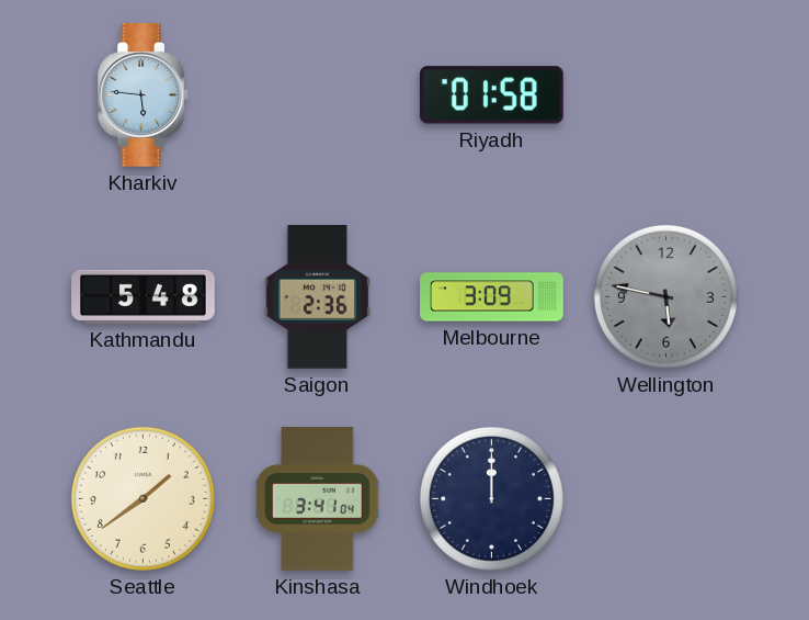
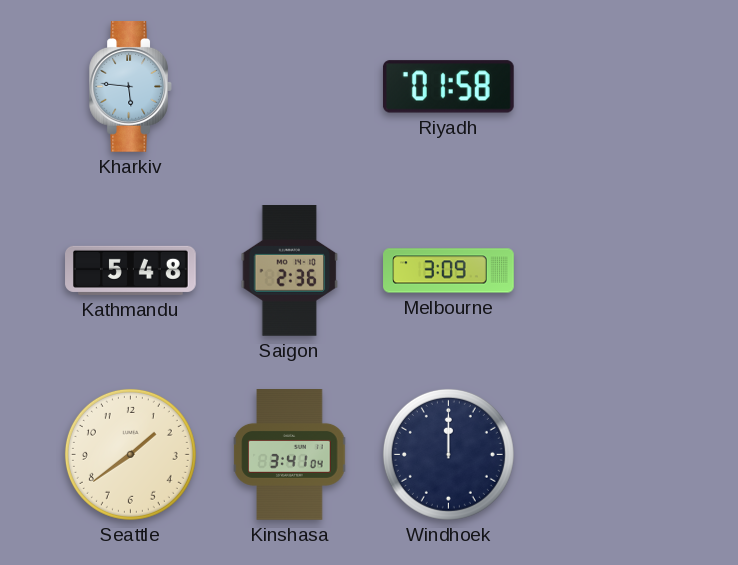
Wellington: 5:47 -> none (665, 296)
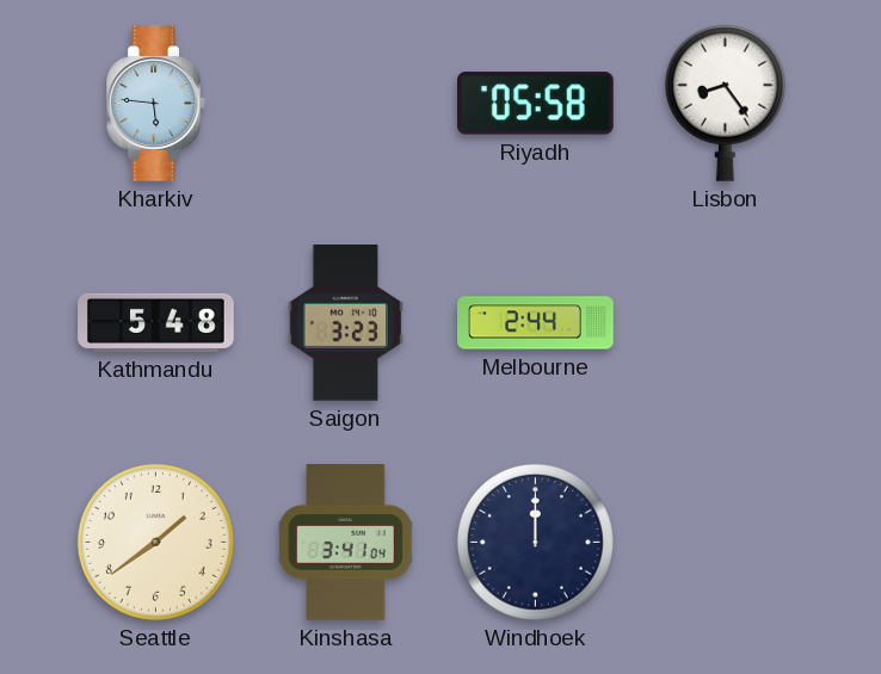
Riyadh: 01:58 -> 05:58 (535, 104)
Lisbon: none -> 8:24 (725, 103)
Saigon: 2:36 -> 3:23 (346, 323)
Melbourne: 3:09 -> 2:44 (536, 323)
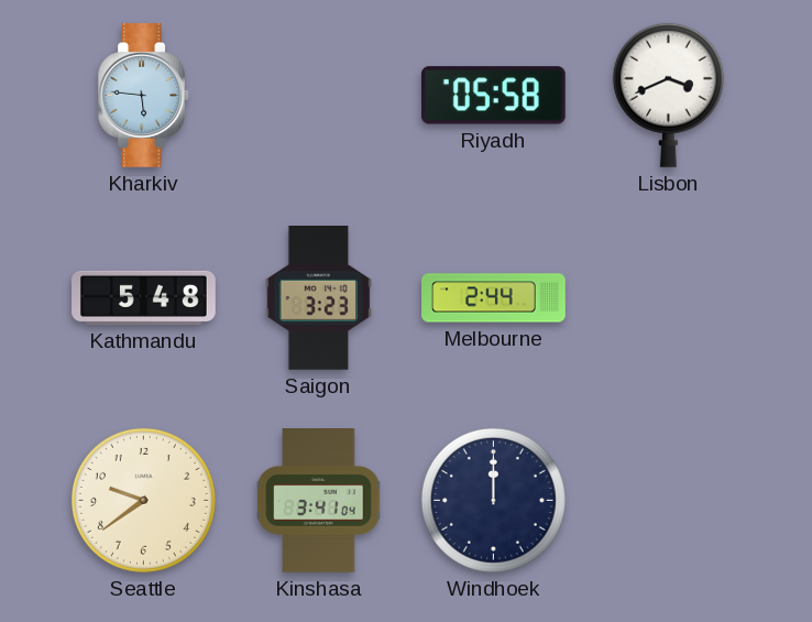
Lisbon: 8:24 -> 3:41 (668, 95)
Seattle: 1:39 -> 9:39 (143, 500)
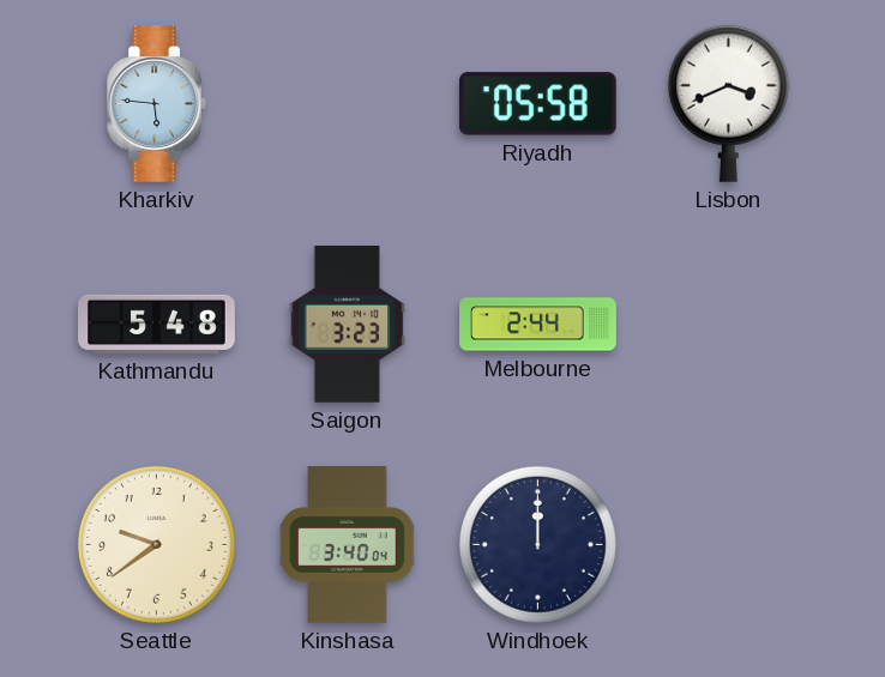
Kinshasa: 3:41 -> 3:40 (348, 545)
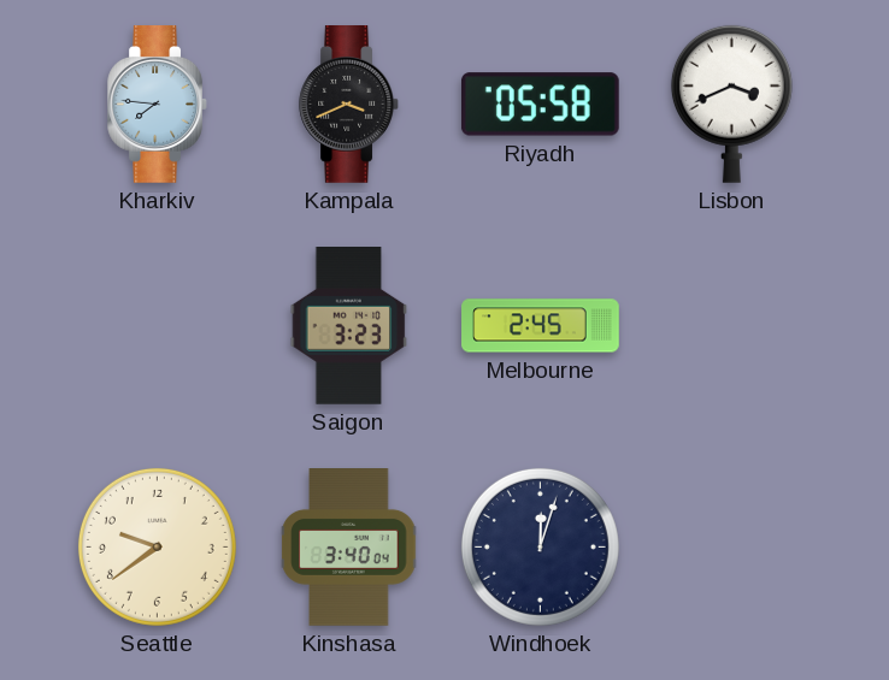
Kharkiv: 5:46 -> 7:46 (157, 105)
Kampala: none -> 3:41 (348, 105)
Kathmandu: 5:48 -> none (157, 324)
Melbourne: 2:44 -> 2:45 (541, 326)
Windhoek: 12:00 -> 12:03 (540, 546)
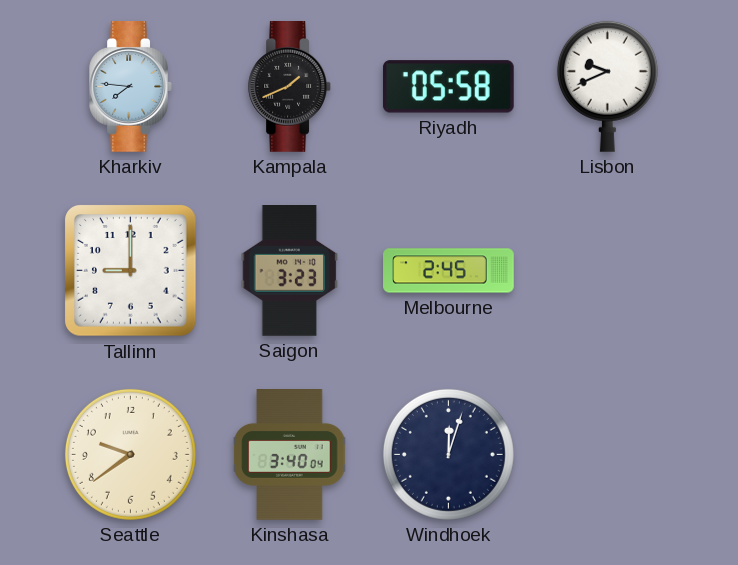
Kampala: 3:41 -> 1:41 (289, 87)
Lisbon: 3:41 -> 9:41 (607, 86)
Tallinn: none -> 9:00 (131, 271)
